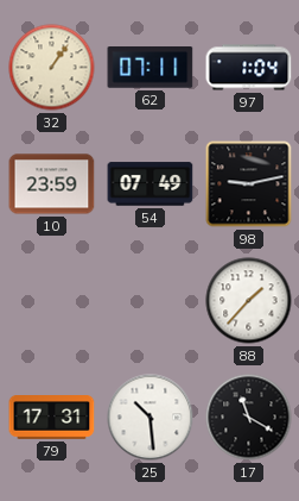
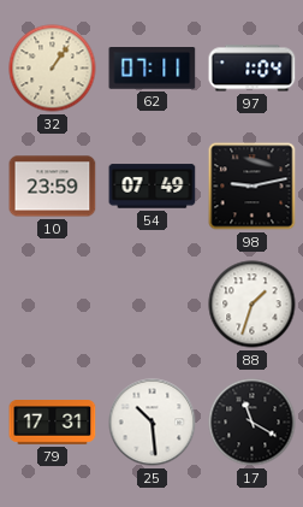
88: 1:37 -> 1:33 (252, 305)
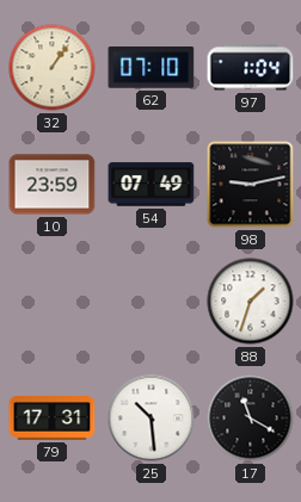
62: 07:11 -> 07:10 (152, 68)
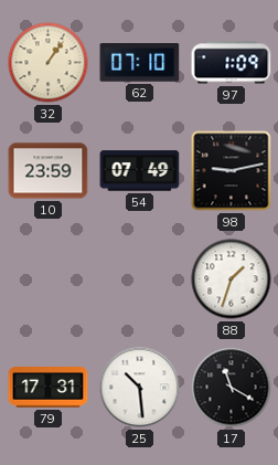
97: 1:04 -> 1:09 (232, 63)
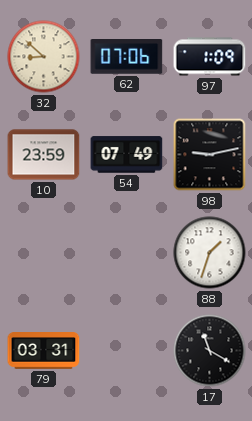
32: 1:06 -> 8:52 (44, 57)
62: 07:10 -> 07:06 (127, 57)
79: 17:31 -> 03:31 (44, 351)
25: 10:29 -> none (140, 388)
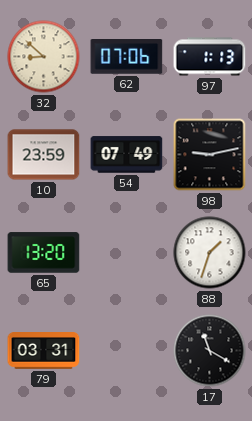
97: 1:09 -> 1:13 (210, 57)
65: none -> 13:20 (44, 253)
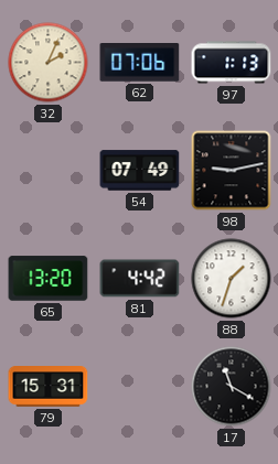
32: 8:52 -> 2:04 (49, 63)
10: 23:59 -> none (44, 155)
81: none -> 4:42 (140, 279)
79: 03:31 -> 15:31 (49, 387)
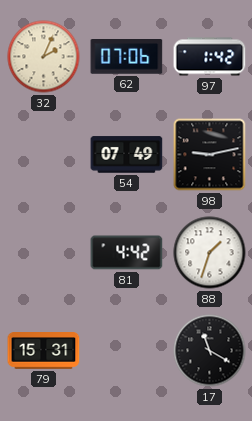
97: 1:13 -> 1:42 (210, 57)
65: 13:20 -> none (49, 279)
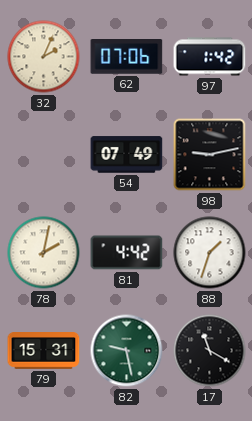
78: none -> 2:02 (44, 253)
82: none -> 9:28 (127, 351)
